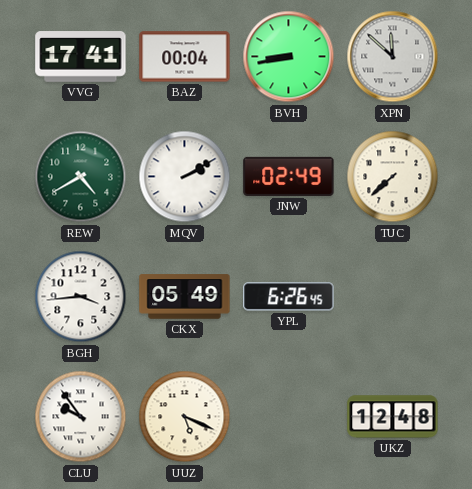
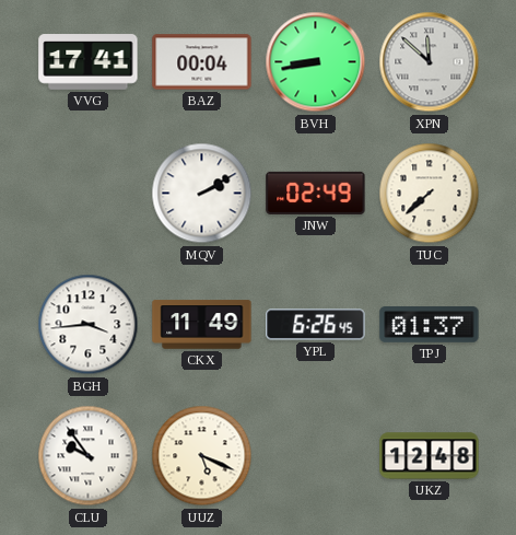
REW: 4:40 -> none (81, 177)
CKX: 05:49 -> 11:49 (202, 325)
TPJ: none -> 01:37 (430, 325)
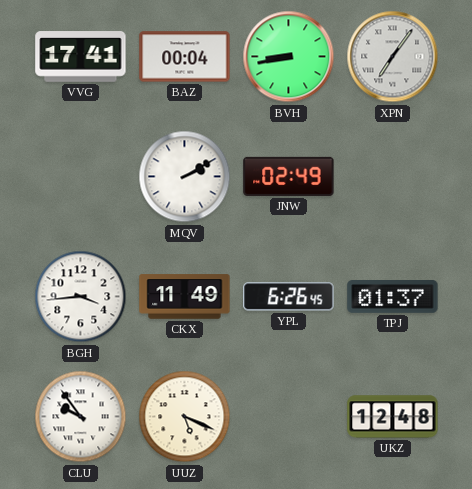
XPN: 11:52 -> 7:06 (393, 57)
TUC: 7:38 -> none (430, 194)
